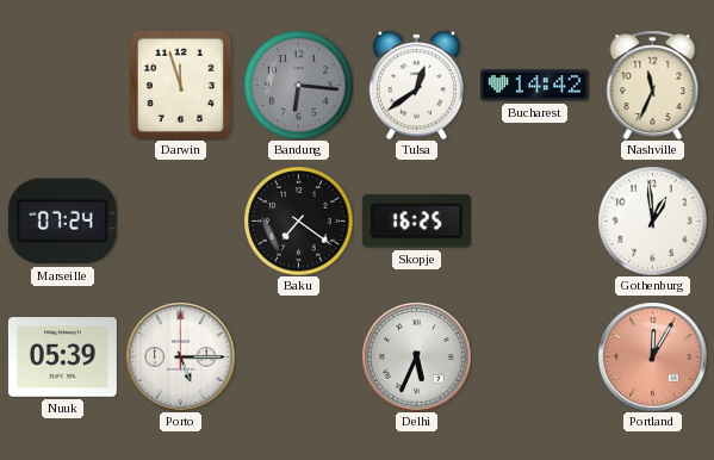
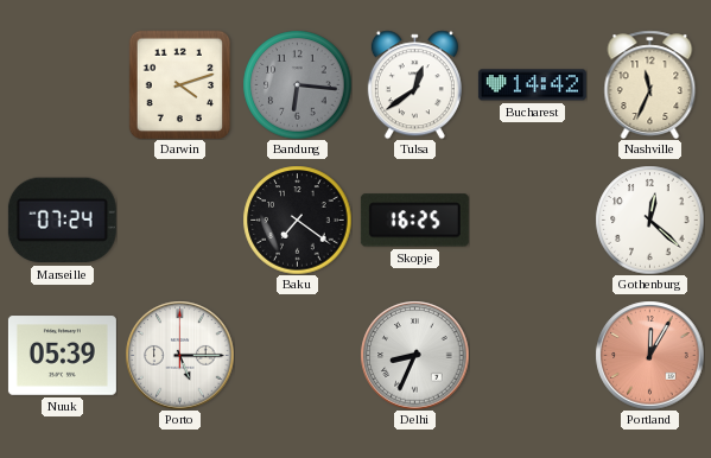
Darwin: 11:57 -> 4:12 (180, 84)
Gothenburg: 12:59 -> 12:22 (649, 220)
Delhi: 5:34 -> 8:34 (414, 355)
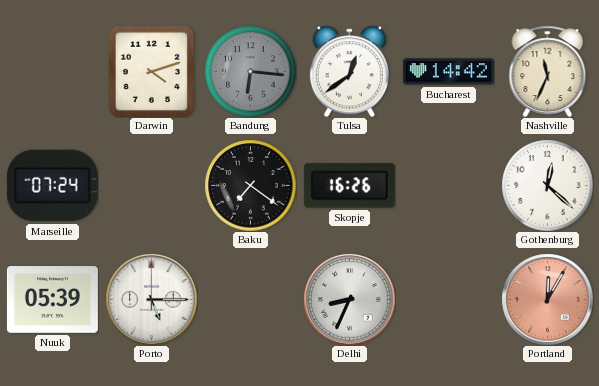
Skopje: 16:25 -> 16:26 (349, 186)
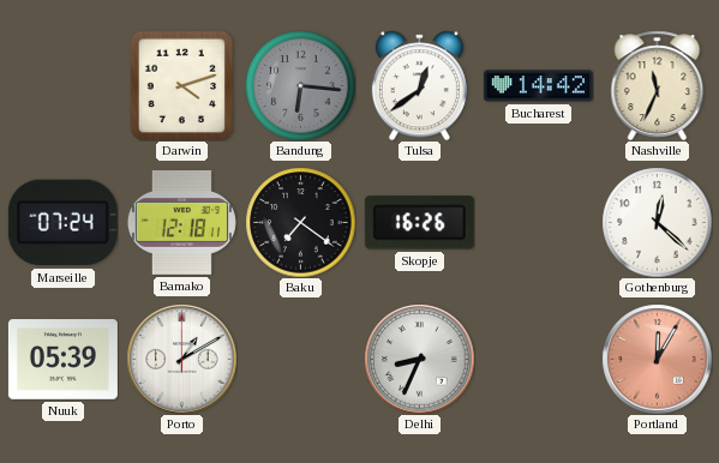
Bamako: none -> 12:18 (181, 222)
Porto: 5:15 -> 1:10 (181, 359)
